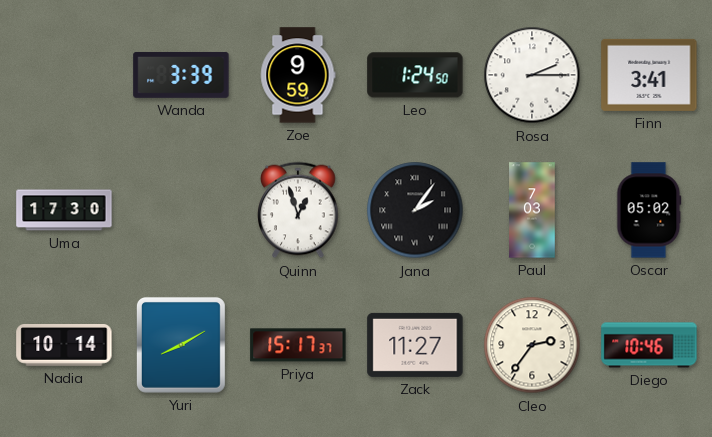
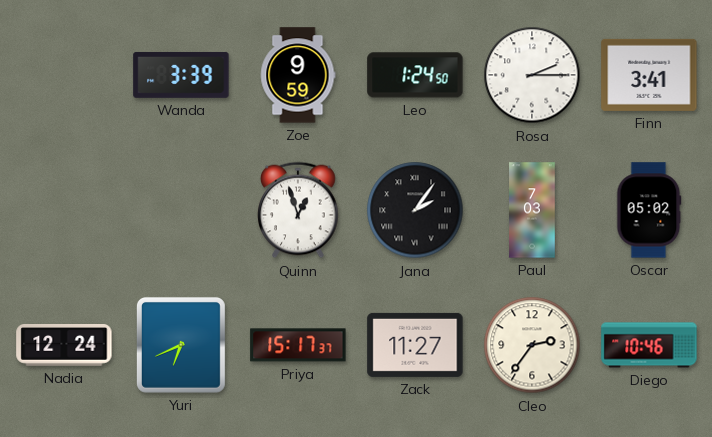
Uma: 17:30 -> none (64, 210)
Nadia: 10:14 -> 12:24 (64, 346)
Yuri: 8:10 -> 6:41 (181, 345)
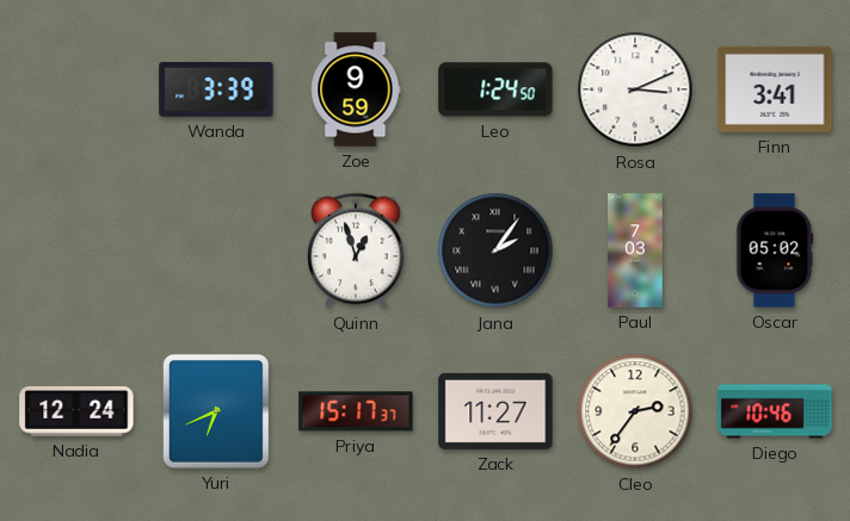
Rosa: 2:15 -> 3:11 (635, 89)
